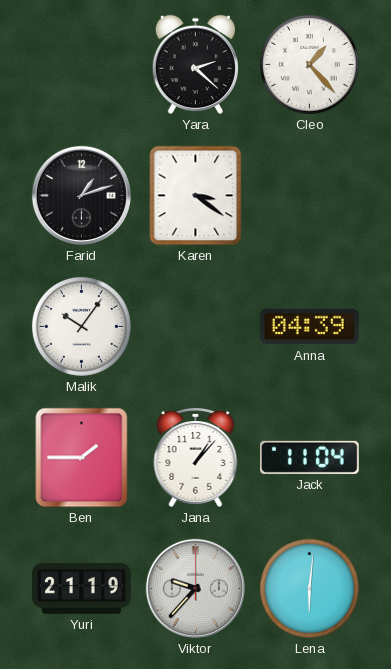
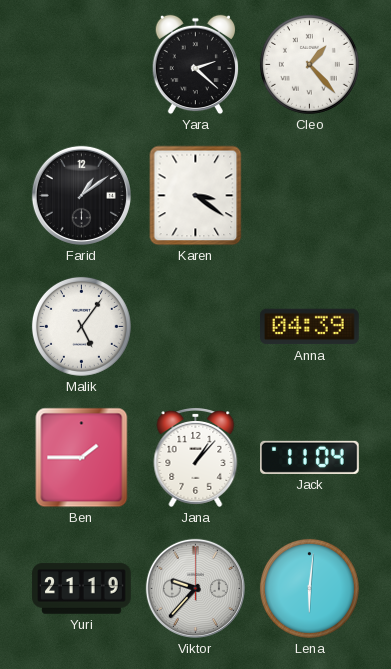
Farid: 1:12 -> 1:09 (81, 195)
Malik: 10:06 -> 5:06 (81, 326)
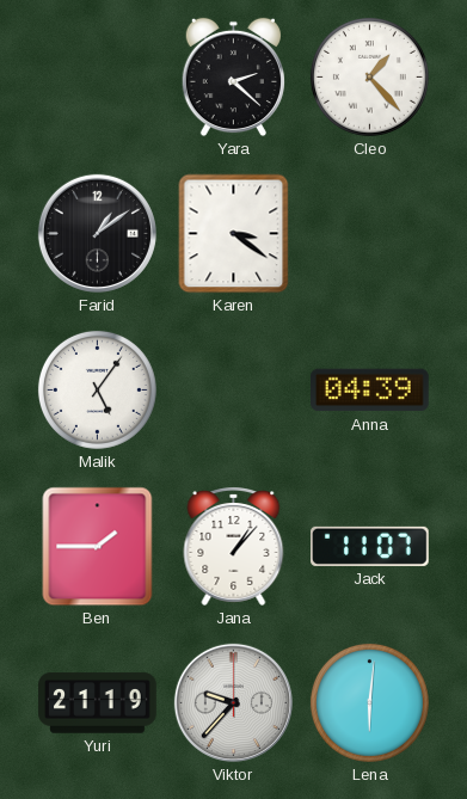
Jack: 11:04 -> 11:07 (370, 546)
